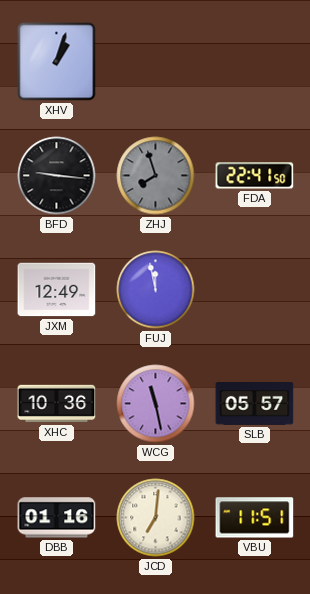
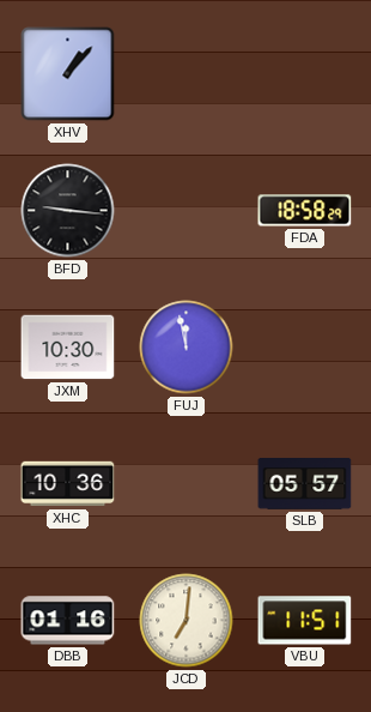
XHV: 1:03 -> 1:07 (68, 74)
ZHJ: 7:57 -> none (156, 176)
FDA: 22:41 -> 18:58 (305, 211)
JXM: 12:49 -> 10:30 (68, 348)
WCG: 11:28 -> none (156, 404)
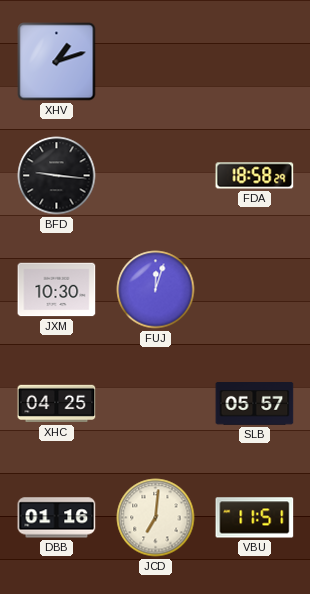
XHV: 1:07 -> 1:12 (57, 62)
FUJ: 11:58 -> 12:03 (156, 290)
XHC: 10:36 -> 04:25 (57, 404)
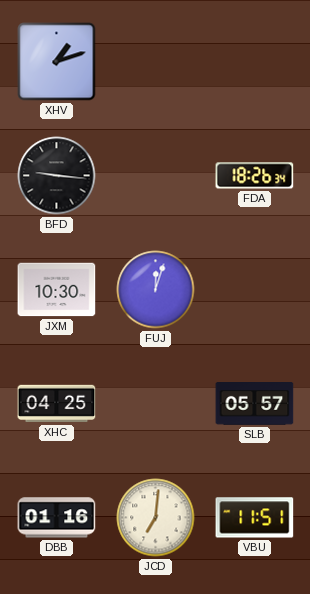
FDA: 18:58 -> 18:26 (255, 176)
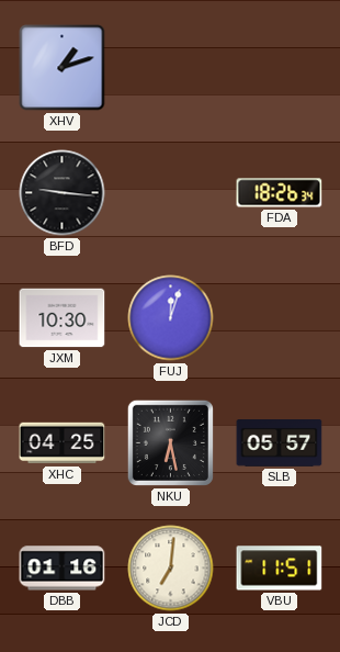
NKU: none -> 6:28 (170, 442)
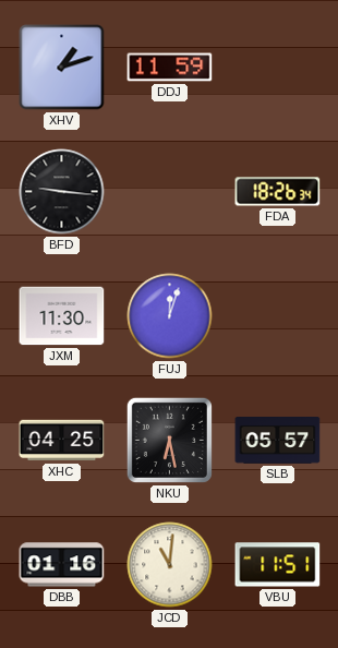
DDJ: none -> 11:59 (170, 68)
JXM: 10:30 -> 11:30 (62, 316)
JCD: 7:01 -> 11:01 (170, 565)
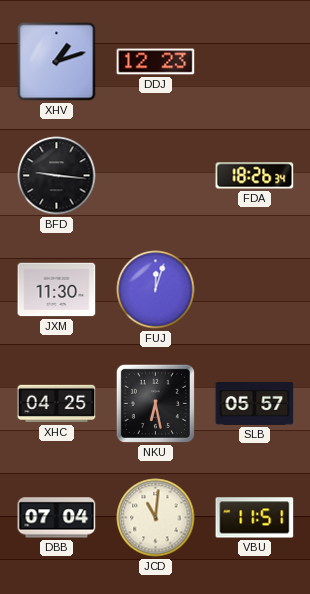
DDJ: 11:59 -> 12:23 (156, 62)
DBB: 01:16 -> 07:04 (57, 518)
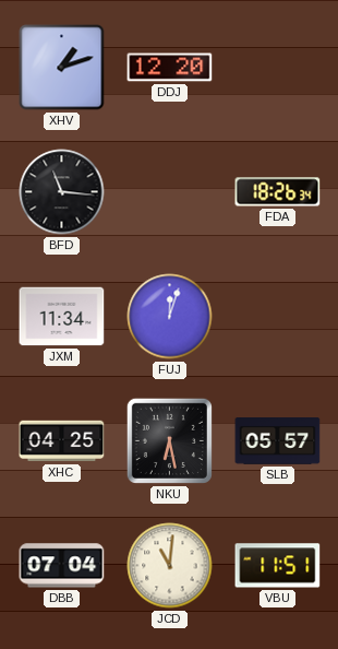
DDJ: 12:23 -> 12:20 (170, 68)
BFD: 9:16 -> 11:16 (62, 192)
JXM: 11:30 -> 11:34 (62, 317)
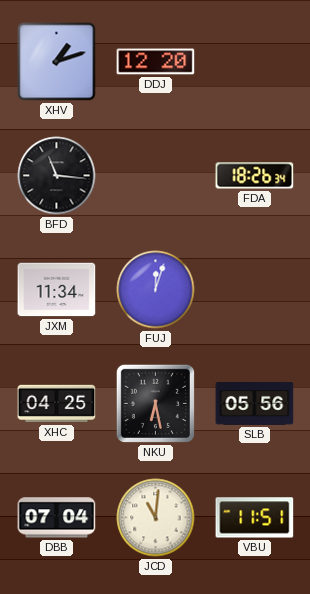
SLB: 05:57 -> 05:56 (255, 404)
